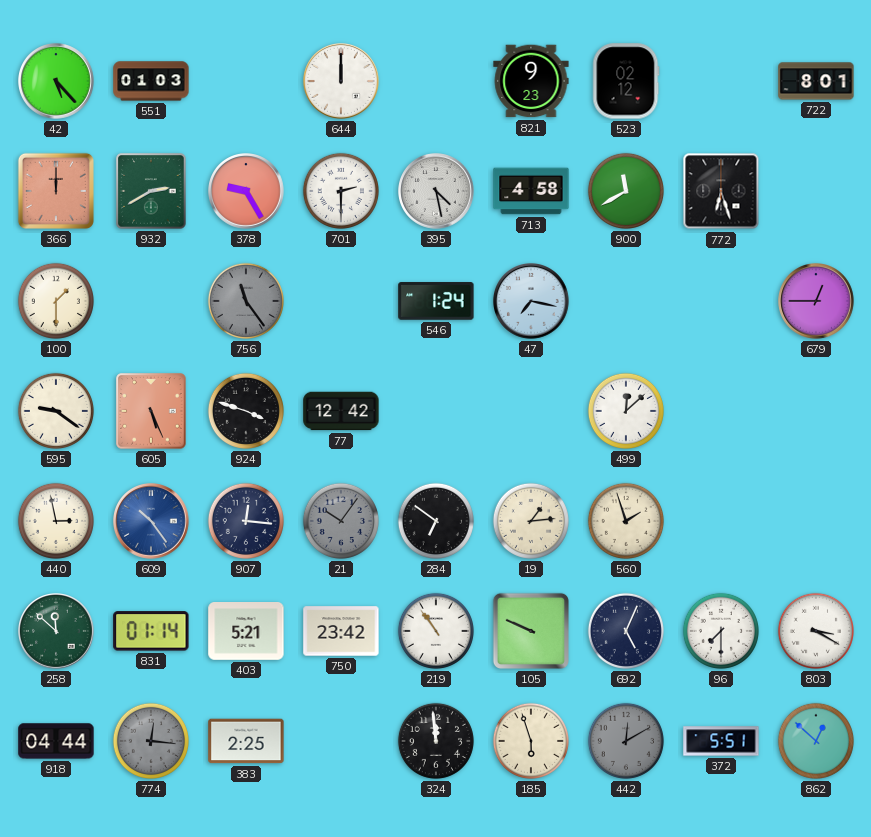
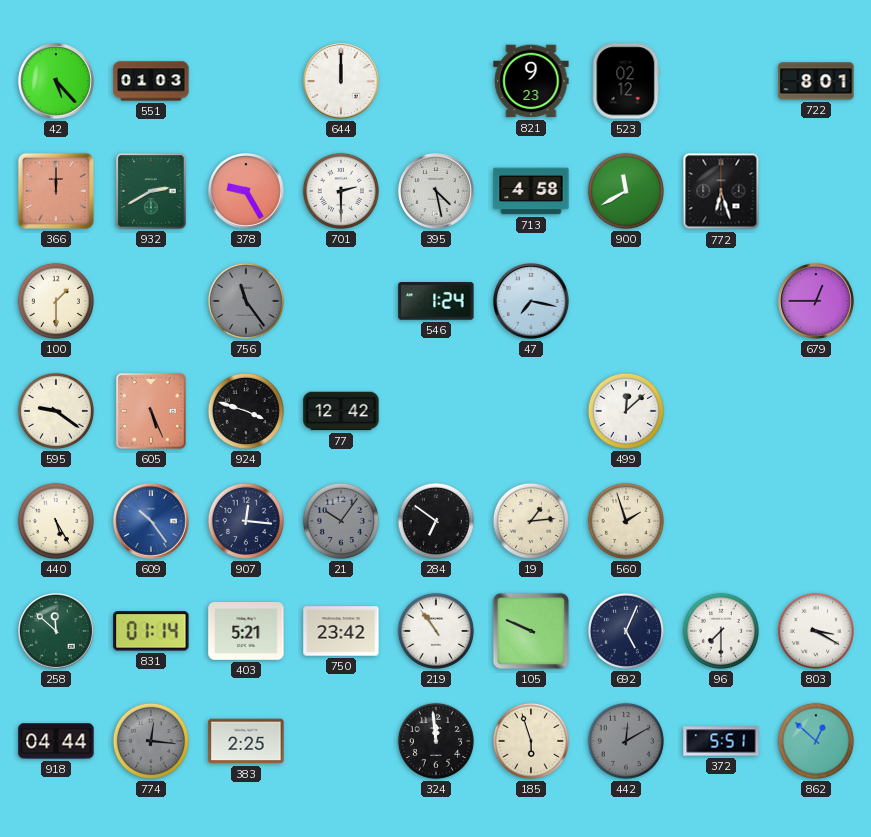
440: 2:58 -> 5:25 (56, 521)
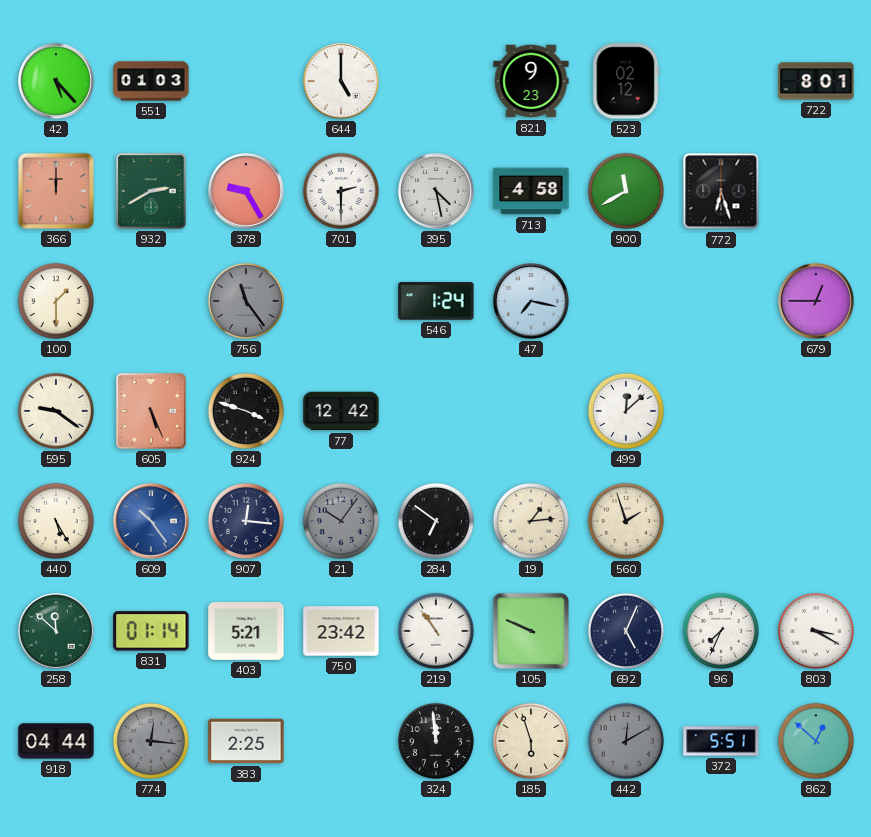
644: 12:00 -> 5:00 (342, 82)
96: 7:30 -> 7:34 (721, 631)
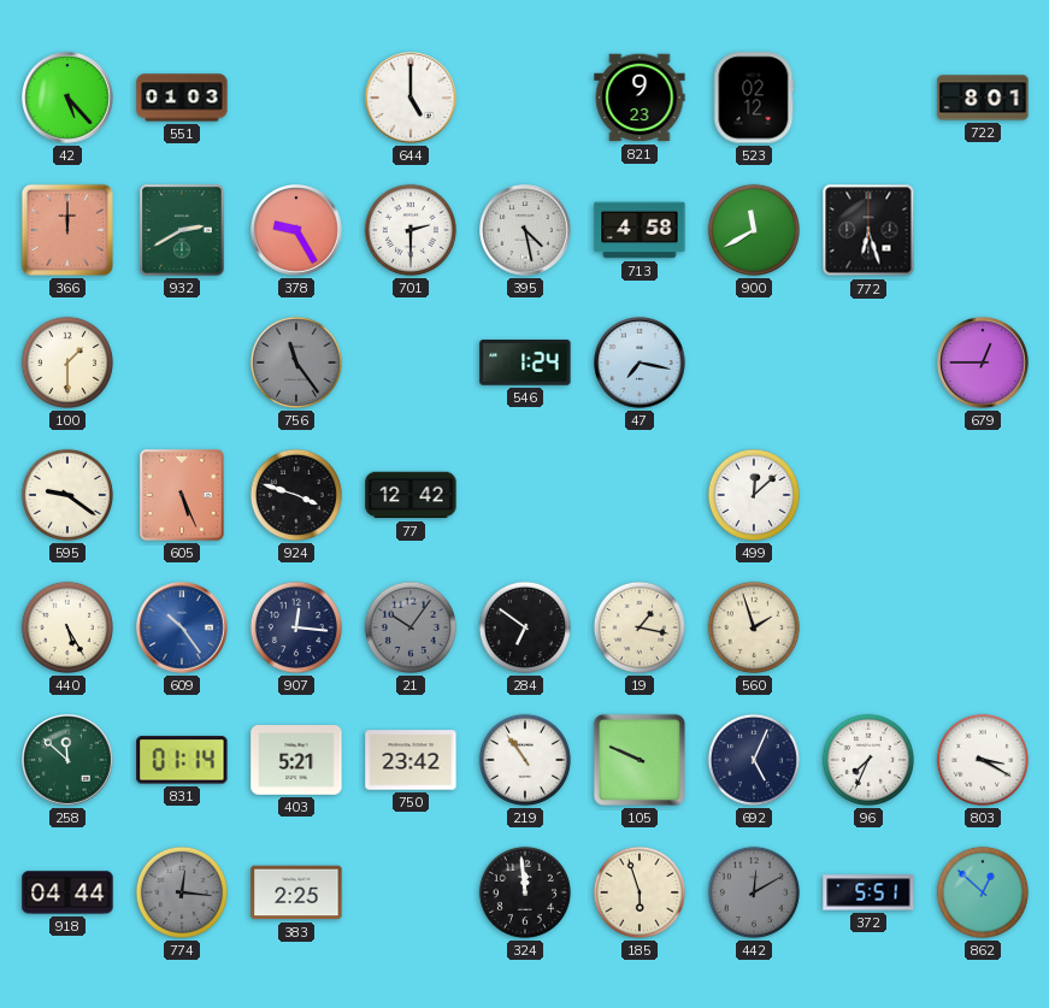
19: 1:14 -> 1:17 (640, 627)
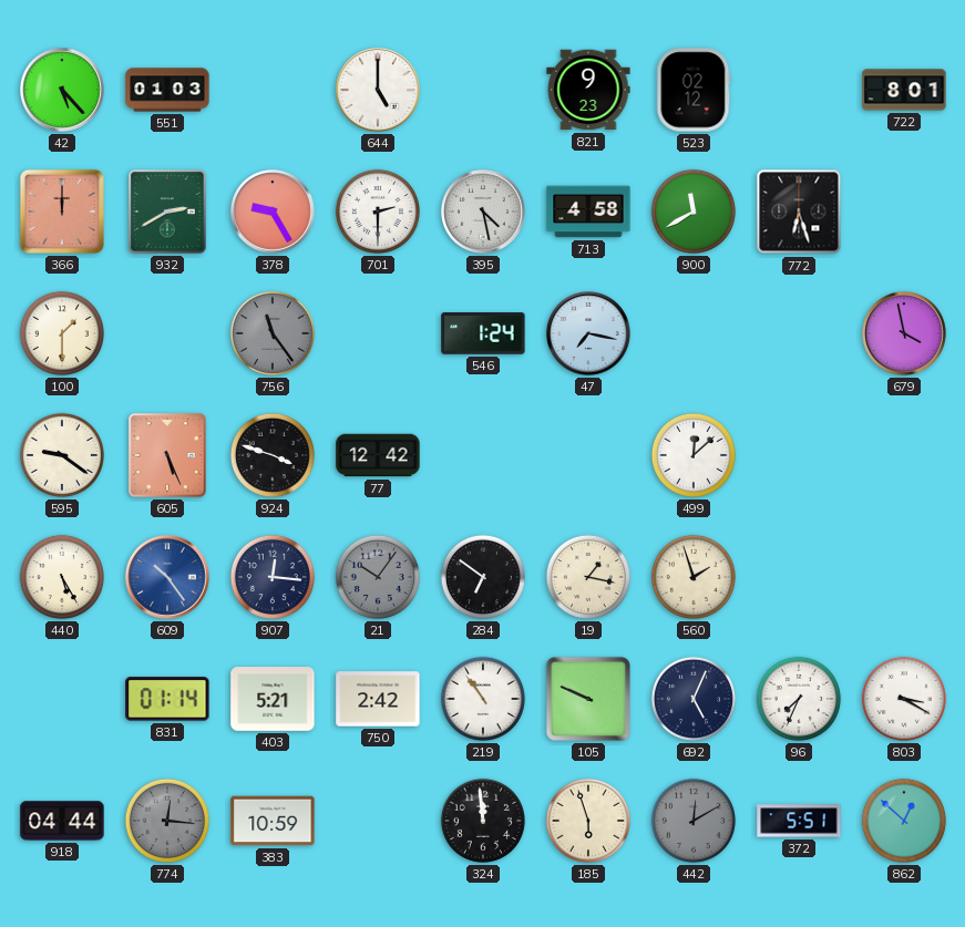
679: 12:45 -> 3:58 (905, 334)
258: 11:52 -> none (69, 761)
750: 23:42 -> 2:42 (378, 699)
383: 2:25 -> 10:59 (273, 821)
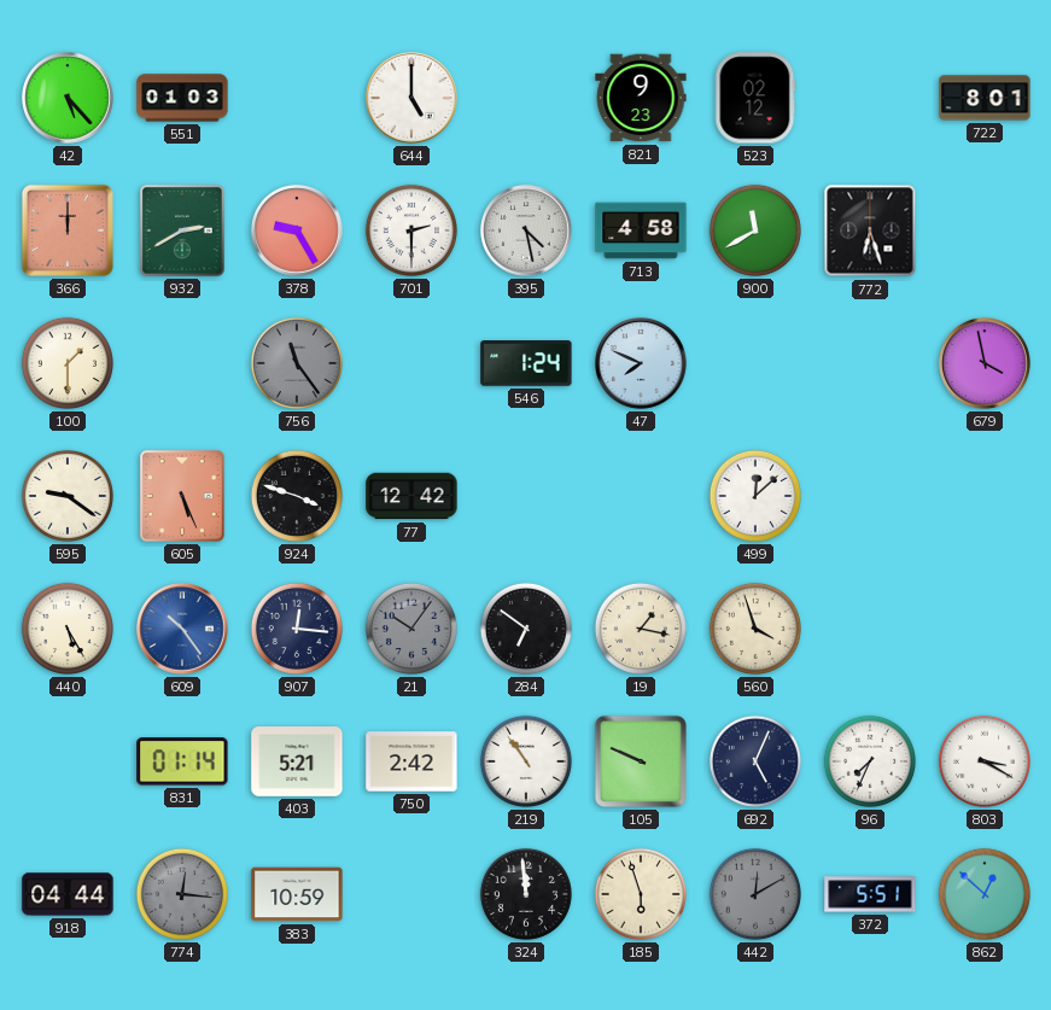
47: 7:17 -> 7:49 (642, 364)
560: 1:57 -> 3:57 (755, 629)
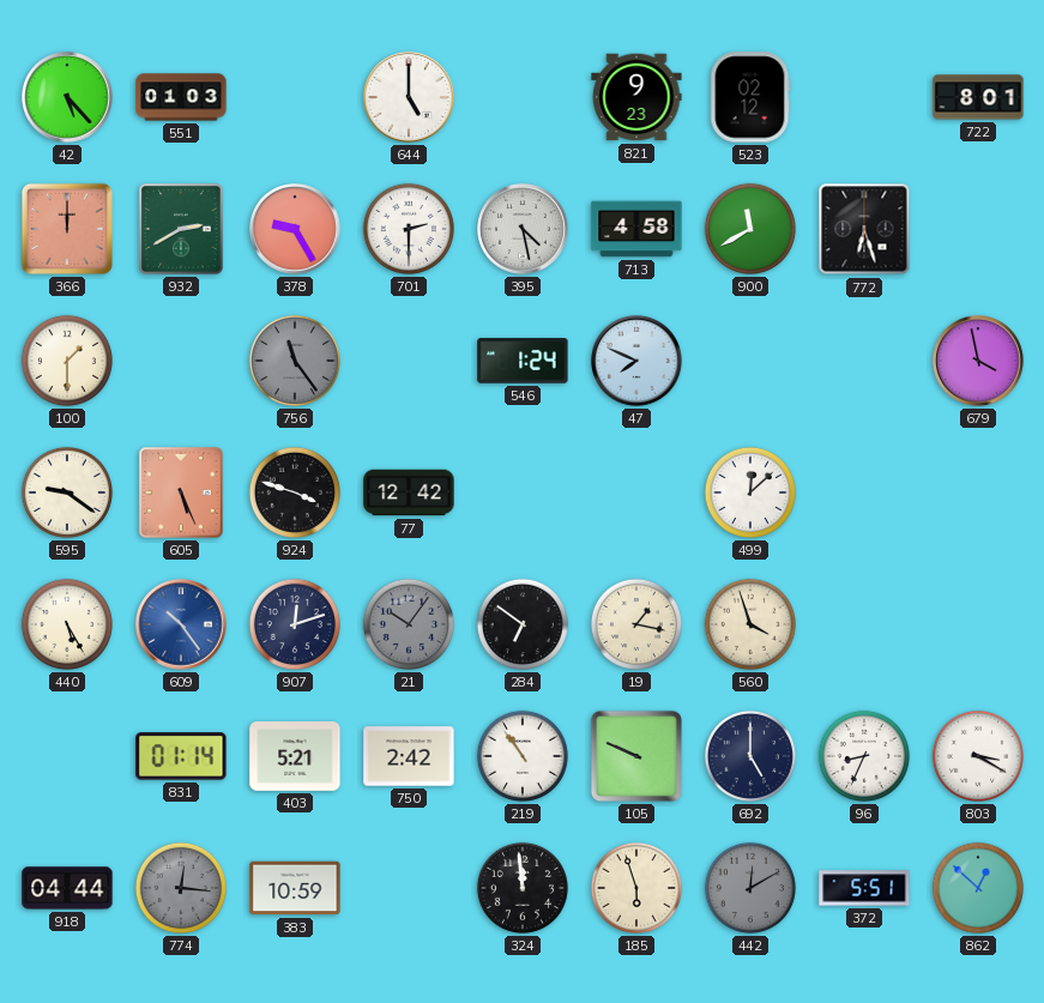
907: 12:16 -> 12:12 (295, 624)
692: 5:04 -> 5:00 (750, 756)
96: 7:34 -> 8:34 (864, 756)
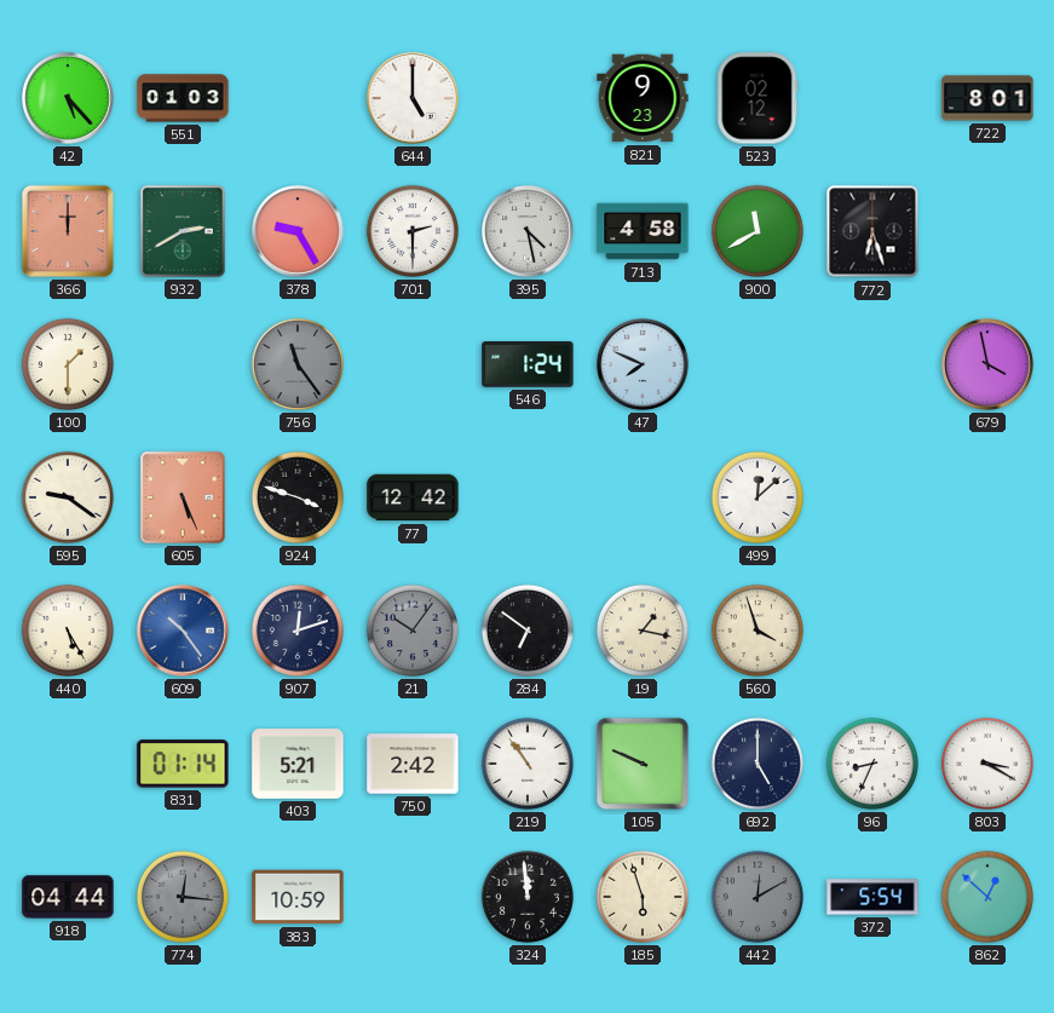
372: 5:51 -> 5:54 (872, 897)
